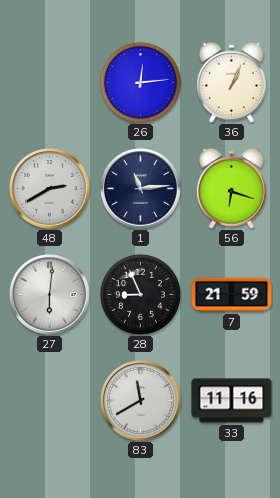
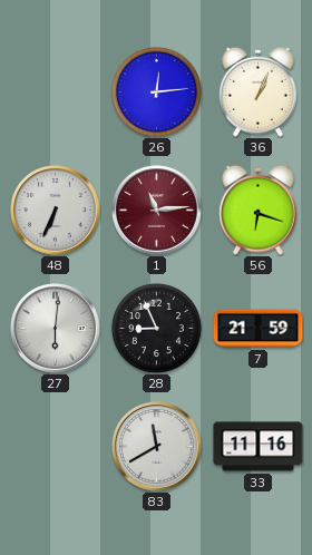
48: 2:40 -> 6:34 (56, 211)
1 dial: navy -> burgundy (157, 211)
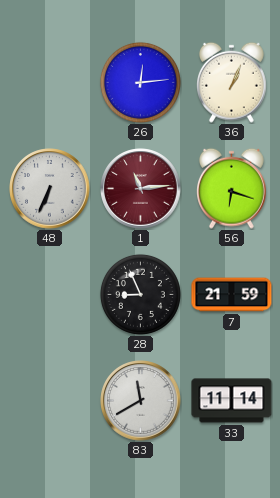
27: 6:01 -> none (56, 329)
33: 11:16 -> 11:14 (232, 401)
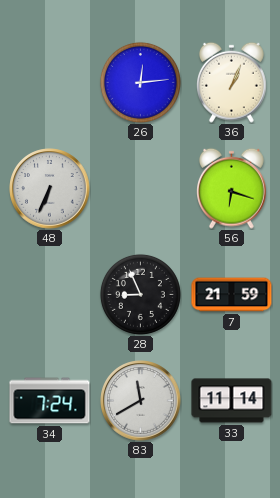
1: 11:14 -> none (141, 189)
34: none -> 7:24 (50, 401)
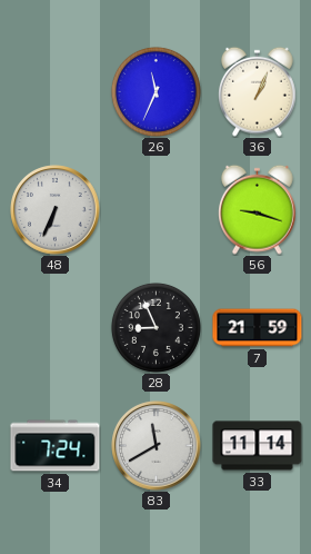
26: 12:14 -> 11:34 (155, 91)
56: 6:18 -> 9:18 (258, 209)
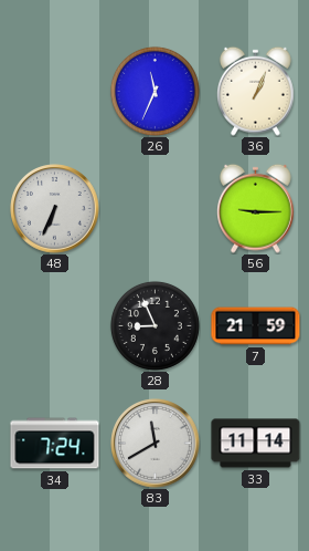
56: 9:18 -> 9:15 (256, 208)
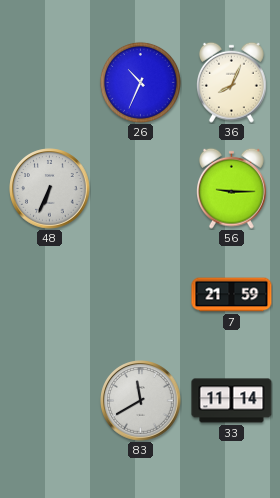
26: 11:34 -> 10:34 (140, 82)
36: 1:04 -> 8:04 (232, 82)
28: 8:56 -> none (154, 325)
34: 7:24 -> none (55, 444)
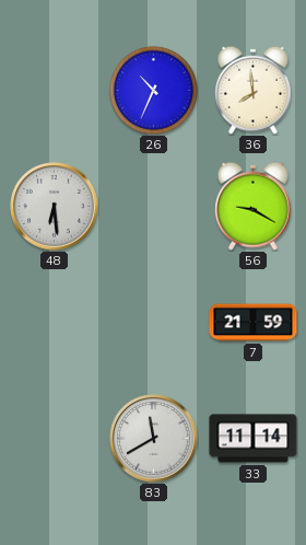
36: 8:04 -> 7:59 (254, 90)
48: 6:34 -> 6:29 (55, 207)
56: 9:15 -> 9:20 (254, 206)
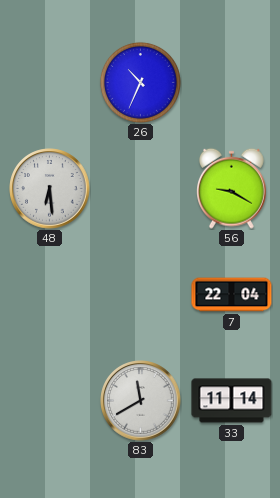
36: 7:59 -> none (254, 90)
7: 21:59 -> 22:04 (232, 295)
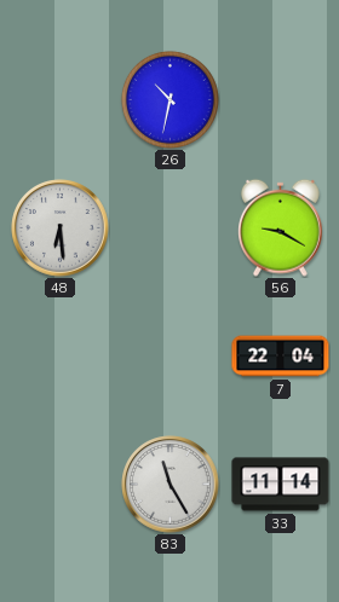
26: 10:34 -> 10:32 (169, 99)
83: 11:40 -> 11:25 (171, 485)
